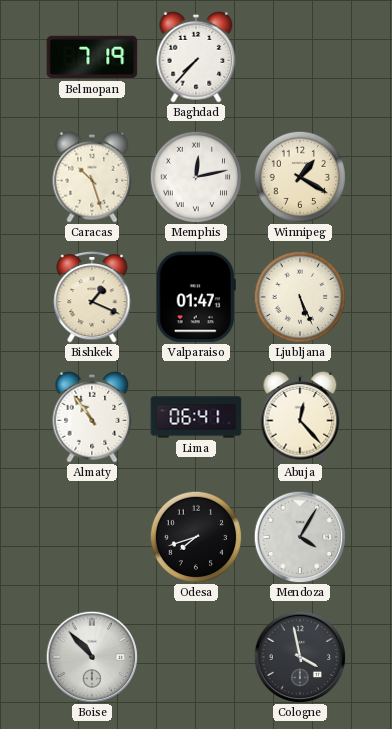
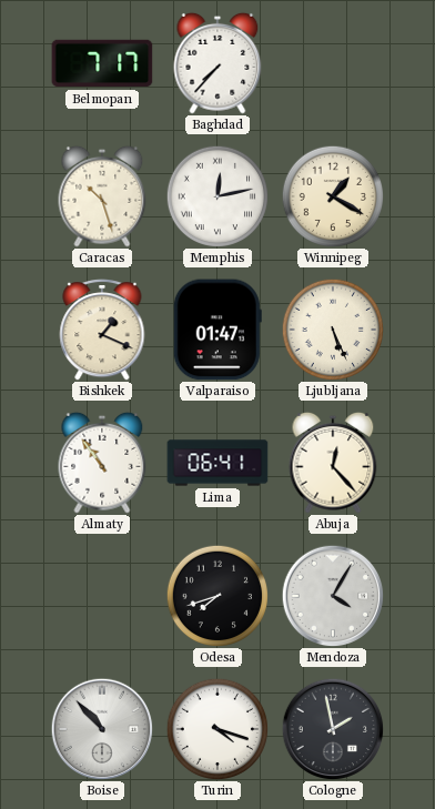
Belmopan: 7:19 -> 7:17 (102, 63)
Turin: none -> 4:18 (216, 728)
Cologne: 3:58 -> 1:58 (333, 729)
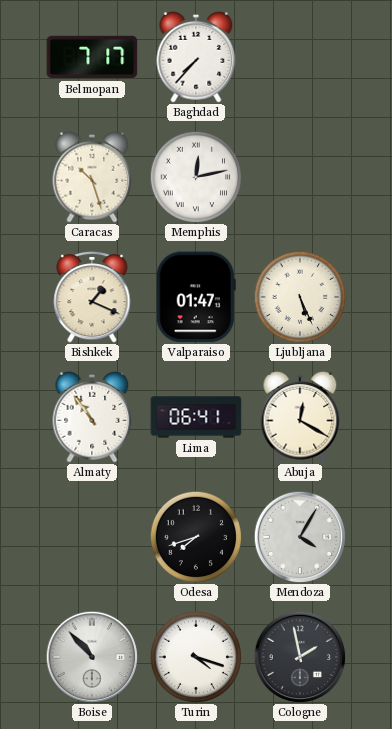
Winnipeg: 1:20 -> none (332, 195)
Abuja: 12:23 -> 12:20 (300, 417)
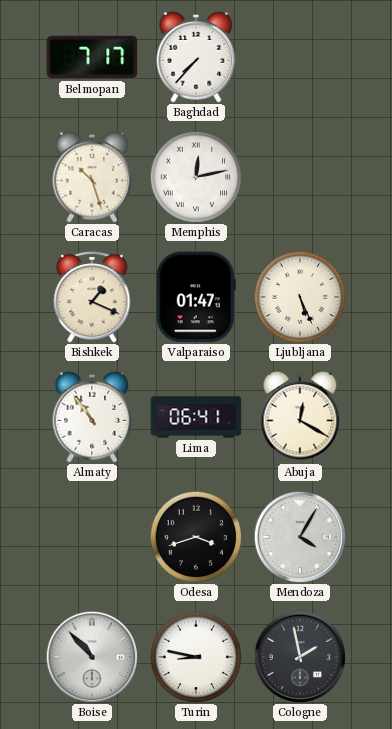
Odesa: 7:42 -> 3:42 (195, 536)
Turin: 4:18 -> 8:47 (195, 656)
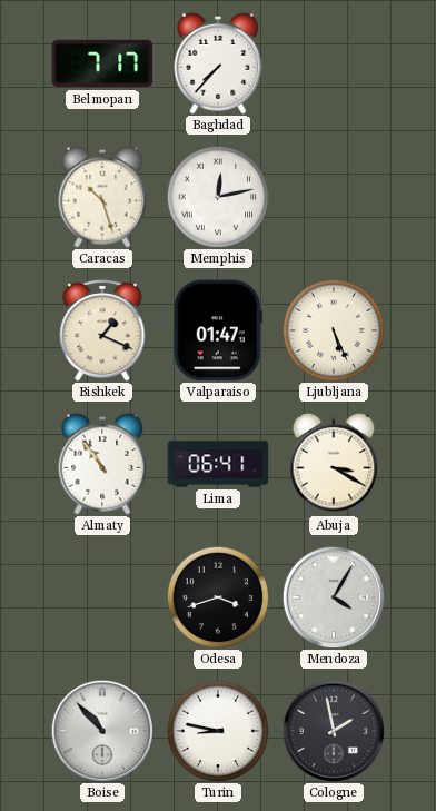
Abuja: 12:20 -> 3:20 (334, 464)
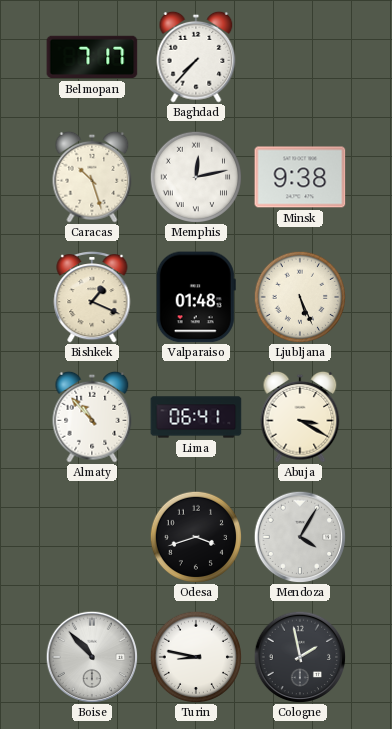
Minsk: none -> 9:38 (300, 177)
Valparaiso: 01:47 -> 01:48 (196, 297)
Almaty: 10:54 -> 10:53 (92, 417)
